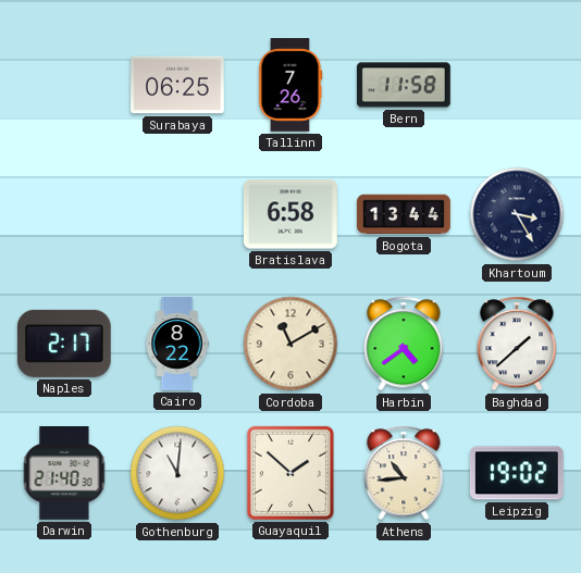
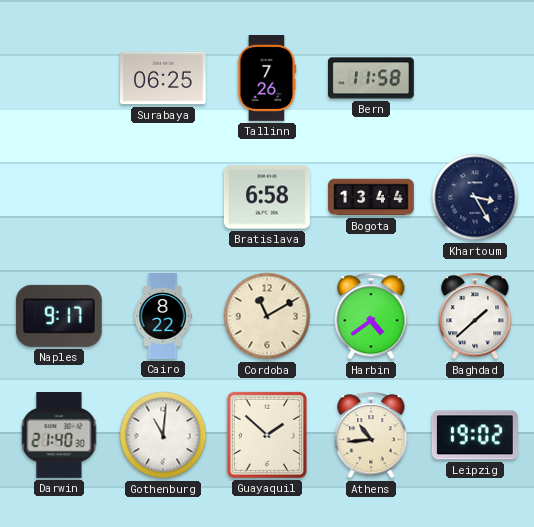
Naples: 2:17 -> 9:17 (59, 316)
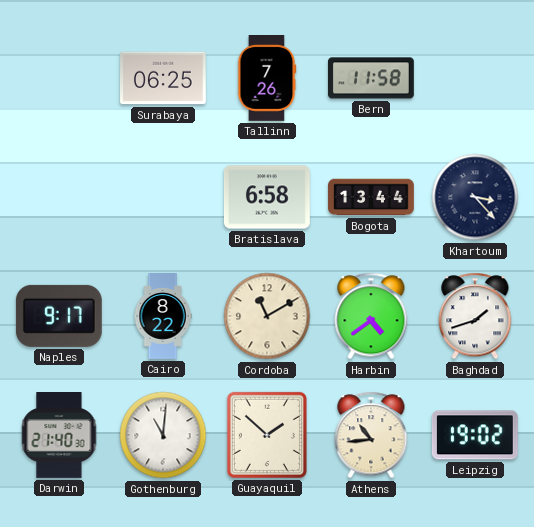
Khartoum: 3:25 -> 3:23 (475, 197)
Baghdad: 1:38 -> 1:42 (475, 316)
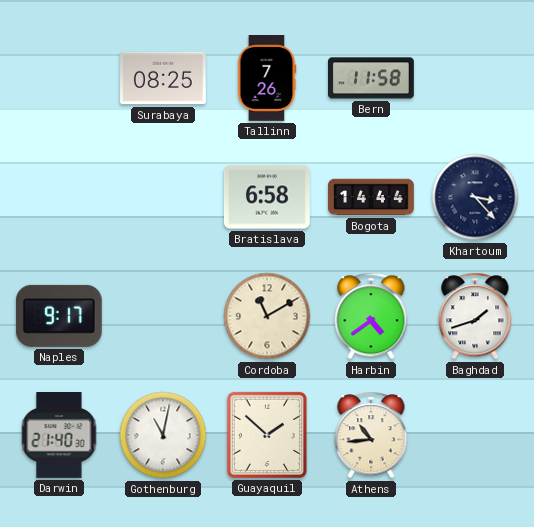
Surabaya: 06:25 -> 08:25 (164, 78)
Bogota: 13:44 -> 14:44 (371, 197)
Cairo: 8:22 -> none (163, 316)
Gothenburg: 11:01 -> 11:02 (163, 435)
Leipzig: 19:02 -> none (475, 435)
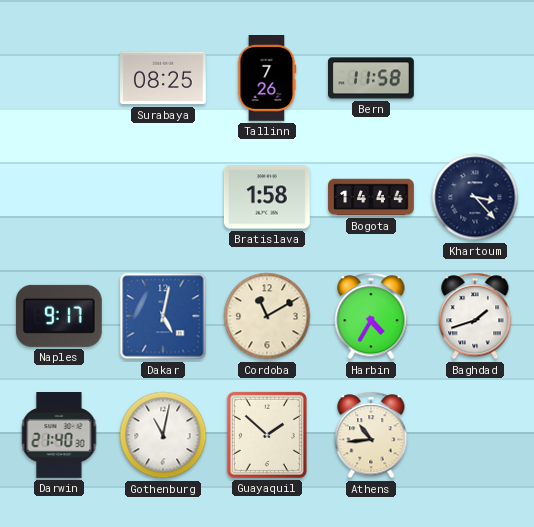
Bratislava: 6:58 -> 1:58 (267, 197)
Dakar: none -> 5:02 (163, 316)
Harbin: 4:39 -> 4:35 (371, 316)
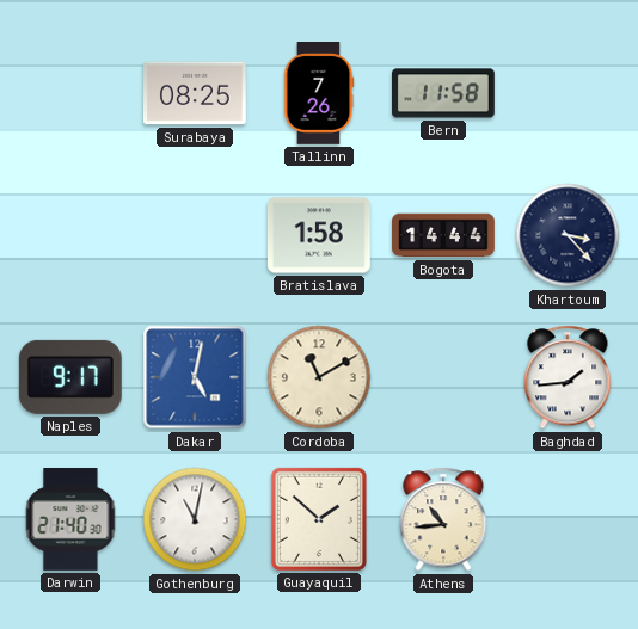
Harbin: 4:35 -> none (371, 316)
Baghdad: 1:42 -> 1:44 (568, 377)
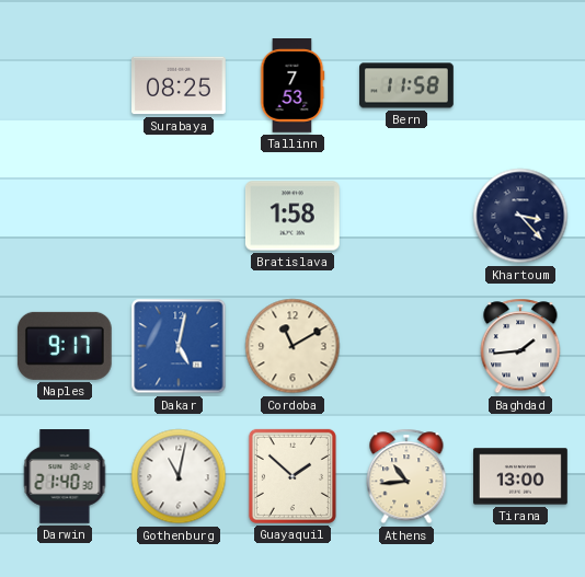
Tallinn: 7:26 -> 7:53 (292, 86)
Bogota: 14:44 -> none (443, 235)
Tirana: none -> 13:00 (521, 476)
